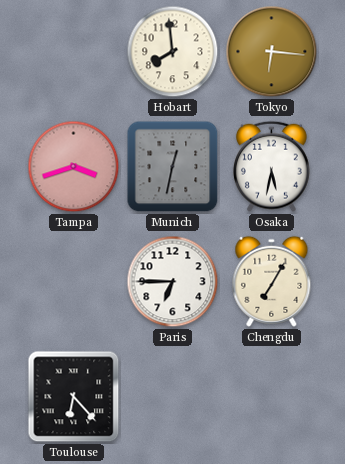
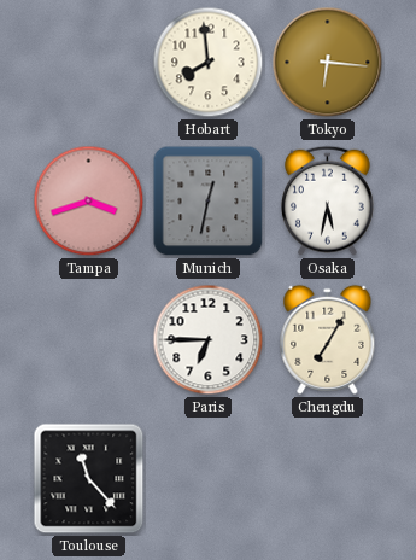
Toulouse: 6:23 -> 11:23 (89, 479)
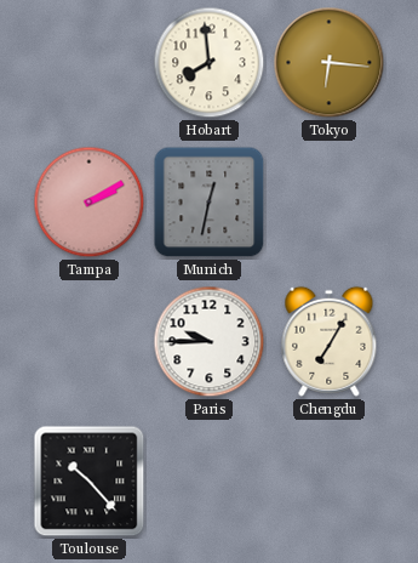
Tampa: 3:42 -> 2:10 (90, 203)
Osaka: 5:32 -> none (327, 200)
Paris: 6:45 -> 9:45 (210, 342)
Toulouse: 11:23 -> 10:23 (90, 482)
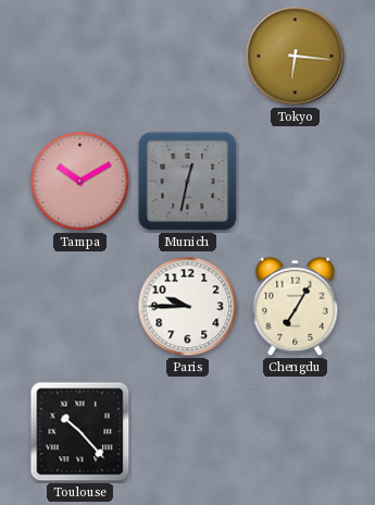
Hobart: 7:59 -> none (210, 63)
Tampa: 2:10 -> 10:10 (80, 182)
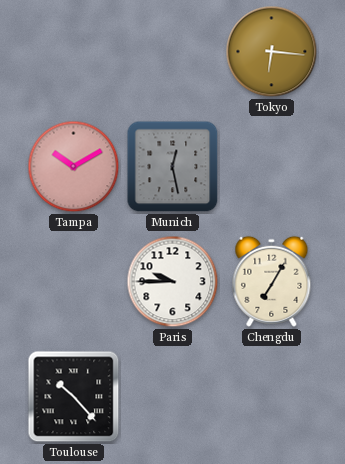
Munich: 12:32 -> 12:28 (173, 167)
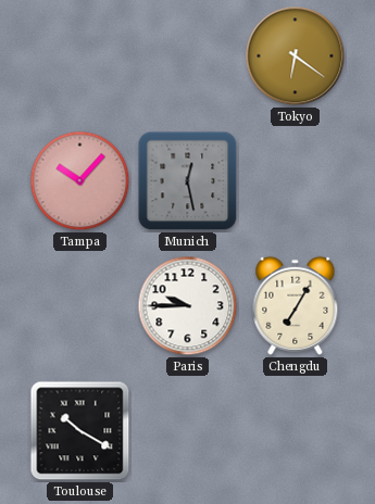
Tokyo: 6:16 -> 6:21 (296, 56)
Tampa: 10:10 -> 10:07 (80, 181)
Toulouse: 10:23 -> 10:20 (80, 431)
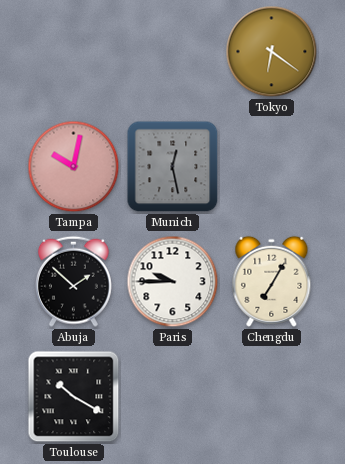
Tampa: 10:07 -> 10:02 (74, 167)
Abuja: none -> 1:52 (73, 281)
